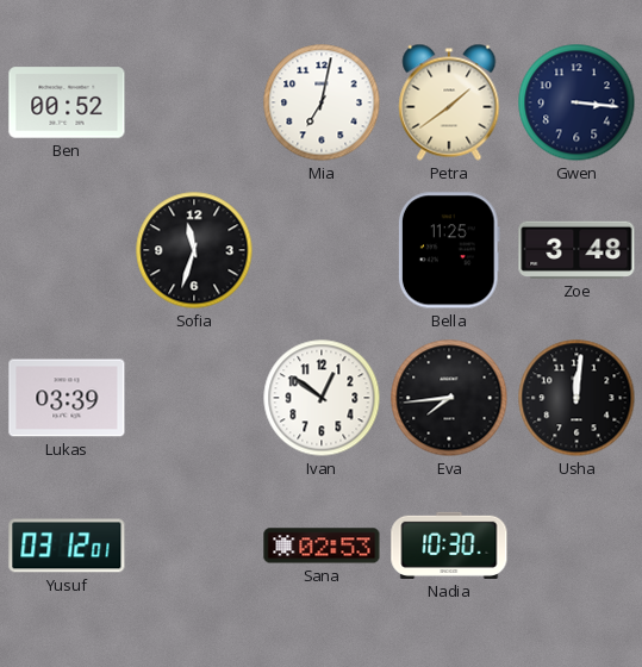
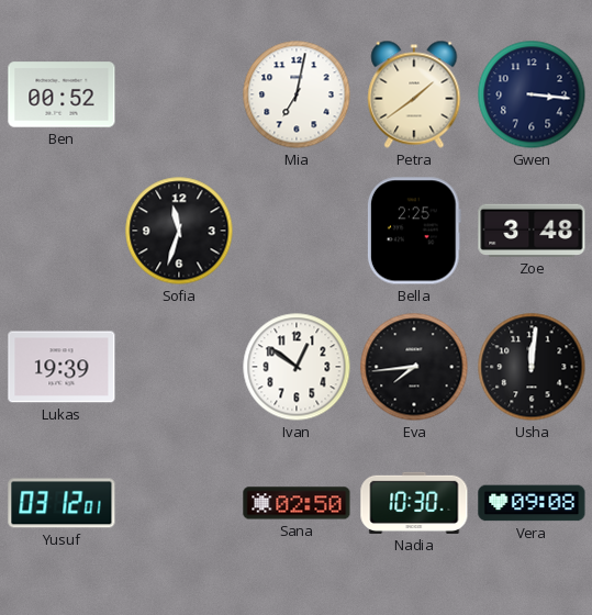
Bella: 11:25 -> 2:25 (414, 231)
Lukas: 03:39 -> 19:39 (62, 367)
Sana: 02:53 -> 02:50 (297, 503)
Vera: none -> 09:08 (532, 503)
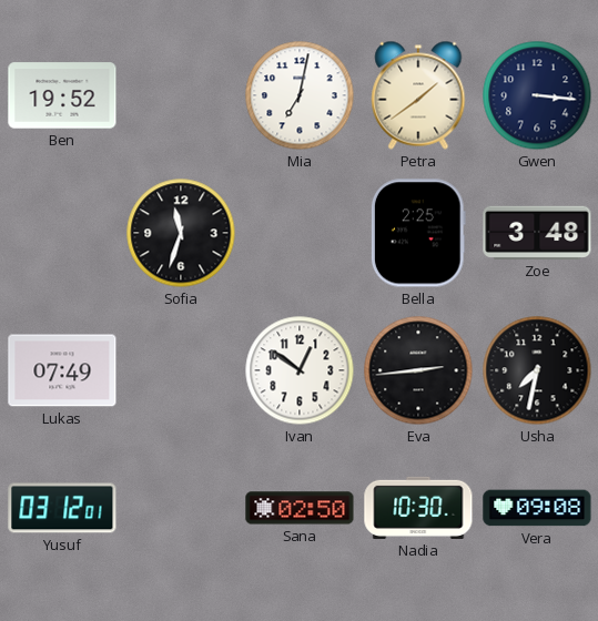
Ben: 00:52 -> 19:52 (62, 95)
Lukas: 19:39 -> 07:49 (62, 370)
Eva: 7:44 -> 2:44 (418, 370)
Usha: 12:01 -> 7:32 (537, 370)
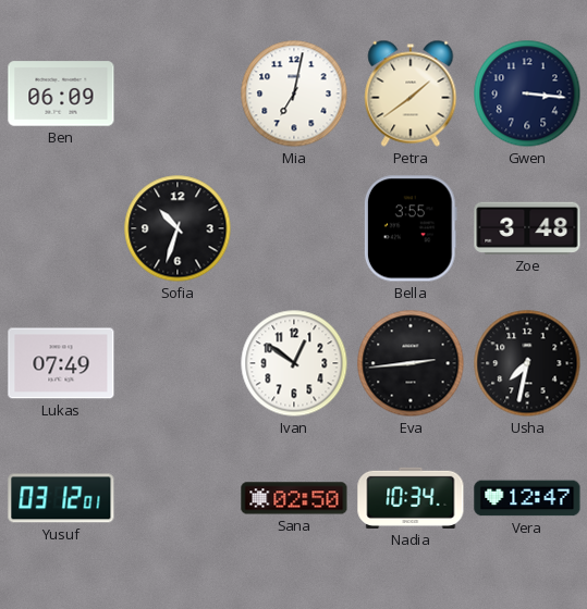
Ben: 19:52 -> 06:09 (61, 94)
Sofia: 11:33 -> 10:33 (178, 228)
Bella: 2:25 -> 3:55 (411, 228)
Nadia: 10:30 -> 10:34 (411, 498)
Vera: 09:08 -> 12:47 (527, 498)
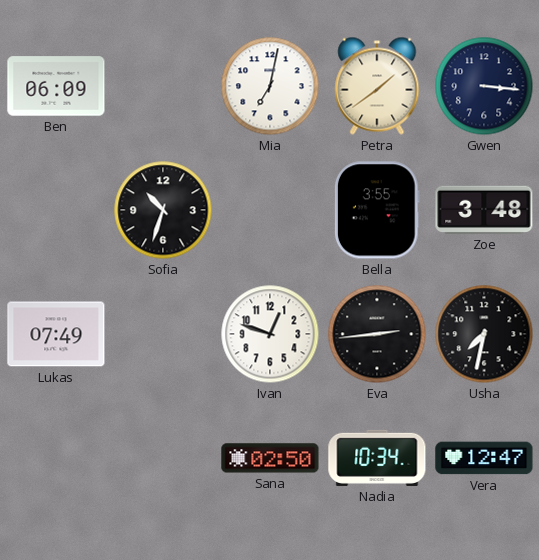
Ivan: 12:51 -> 12:48 (270, 334)
Yusuf: 03:12 -> none (61, 498)
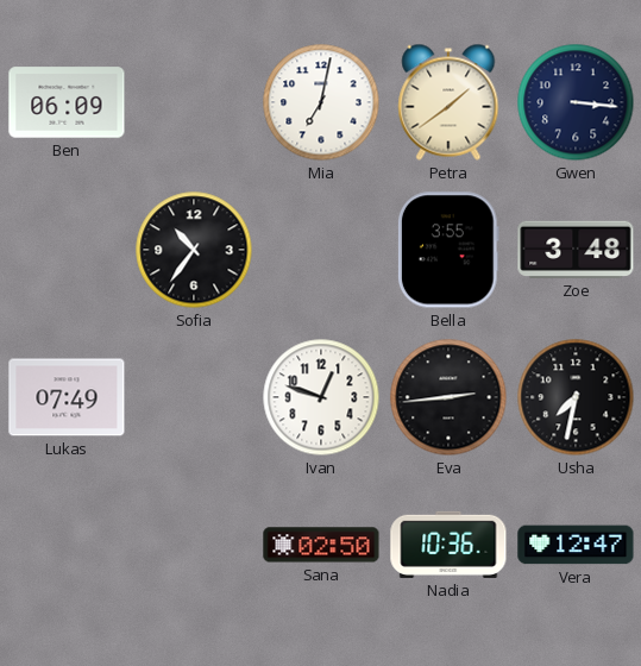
Sofia: 10:33 -> 10:36 (194, 250)
Nadia: 10:34 -> 10:36 (448, 545)
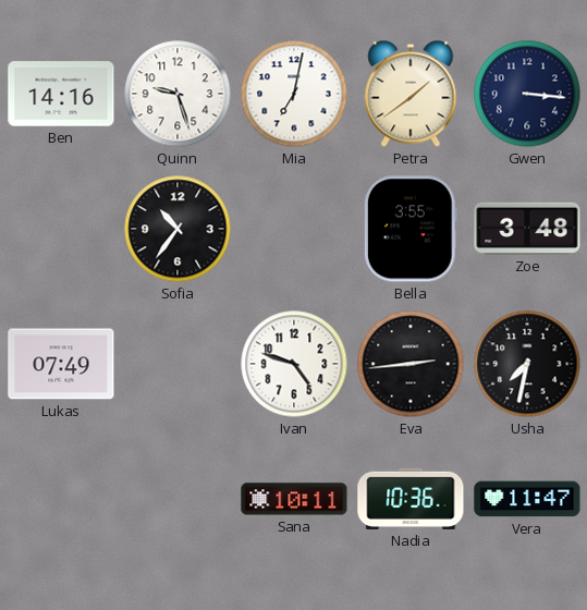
Ben: 06:09 -> 14:16 (61, 94)
Quinn: none -> 9:27 (178, 94)
Ivan: 12:48 -> 4:48 (294, 364)
Sana: 02:50 -> 10:11 (294, 499)
Vera: 12:47 -> 11:47 (527, 499)
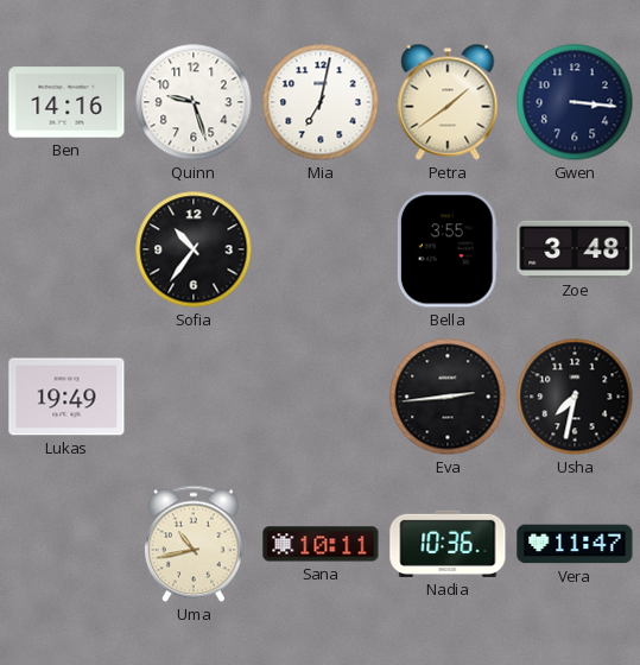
Lukas: 07:49 -> 19:49 (66, 397)
Ivan: 4:48 -> none (294, 364)
Uma: none -> 10:43 (194, 544)
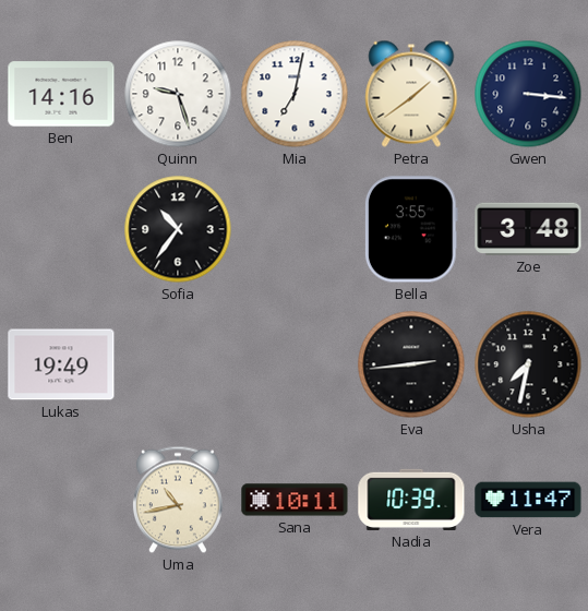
Nadia: 10:36 -> 10:39 (411, 500)
